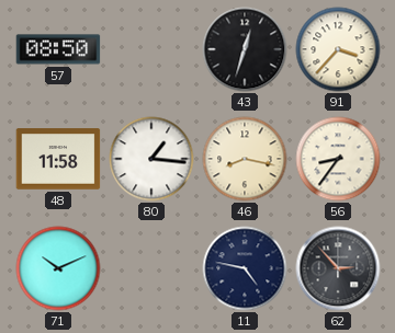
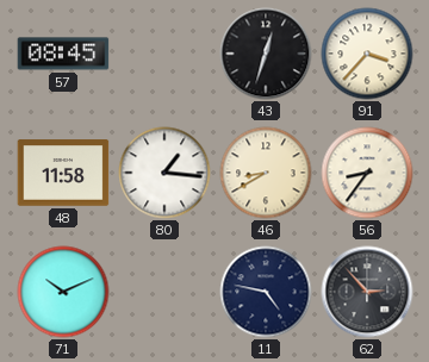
57: 08:50 -> 08:45 (63, 54)
46: 8:17 -> 8:40 (266, 173)
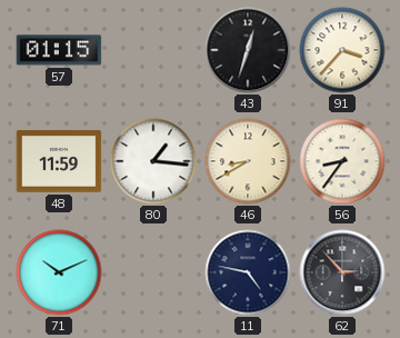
57: 08:45 -> 01:15 (59, 50)
48: 11:58 -> 11:59 (59, 161)
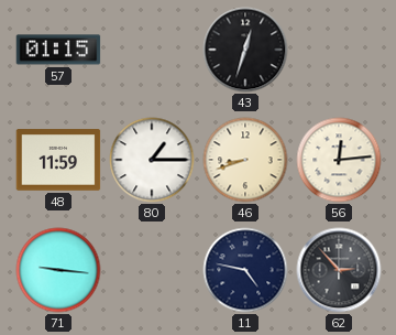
91: 3:37 -> none (342, 50)
80: 1:16 -> 1:15 (152, 160)
46: 8:40 -> 8:42 (245, 160)
56: 8:36 -> 12:14 (339, 160)
71: 10:11 -> 9:16 (58, 270)
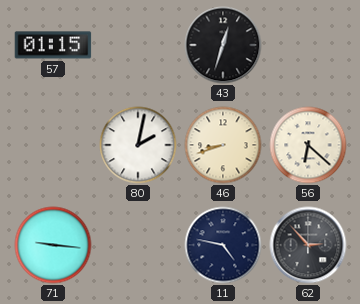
48: 11:59 -> none (58, 160)
80: 1:15 -> 2:02 (138, 145)
56: 12:14 -> 6:22 (308, 145)
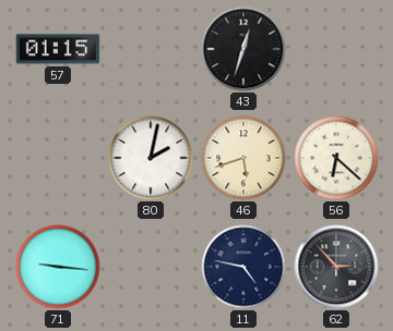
46: 8:42 -> 5:42 (243, 158)
